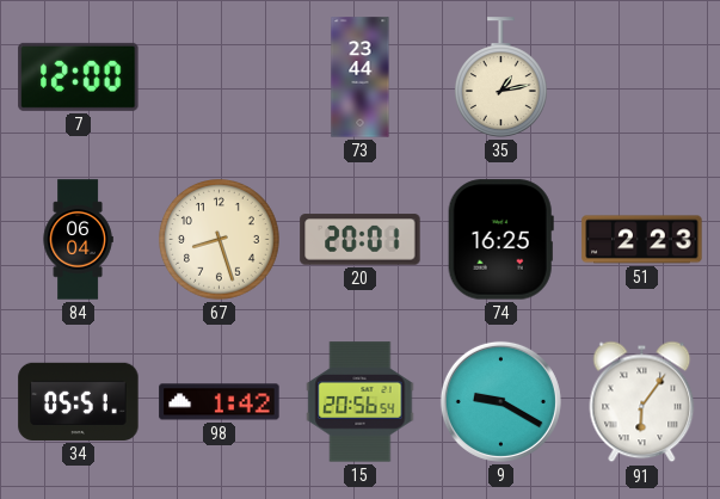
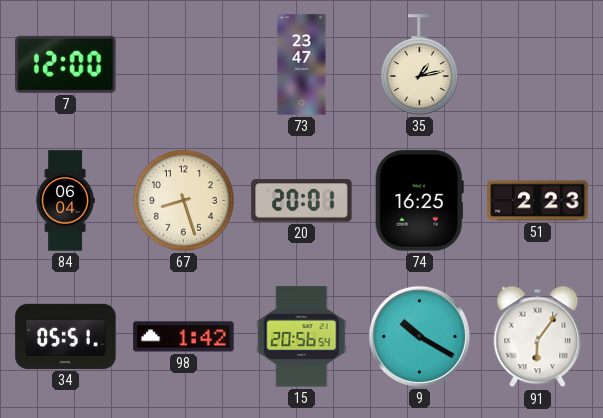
73: 23:44 -> 23:47 (302, 65)
9: 9:20 -> 10:20 (419, 336)
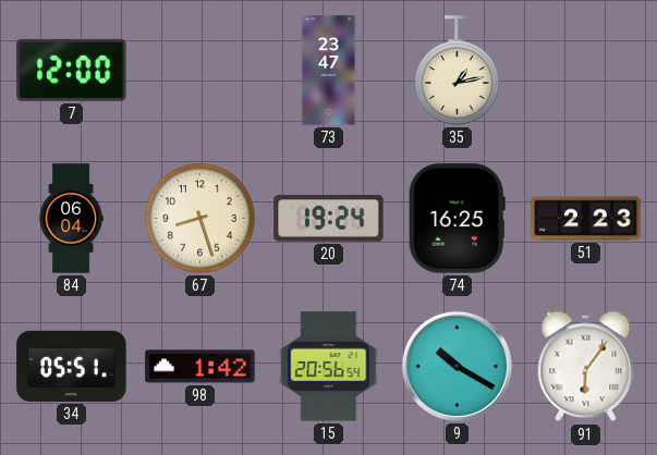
20: 20:01 -> 19:24 (329, 219)
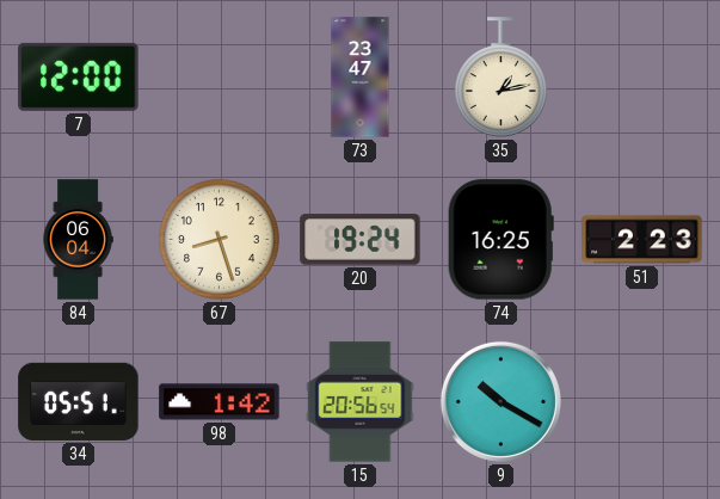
91: 6:06 -> none (586, 367)
